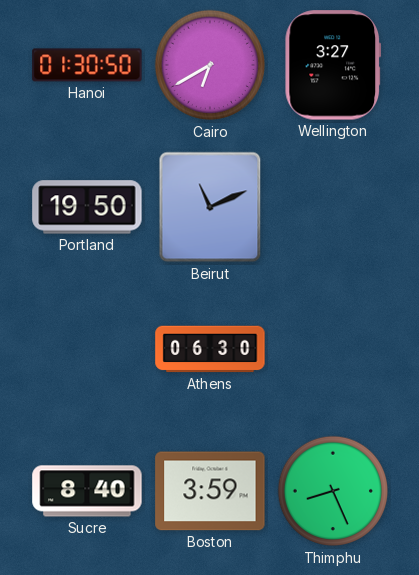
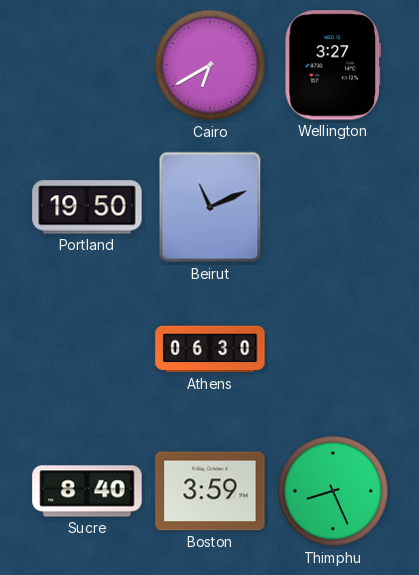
Hanoi: 01:30 -> none (87, 65)
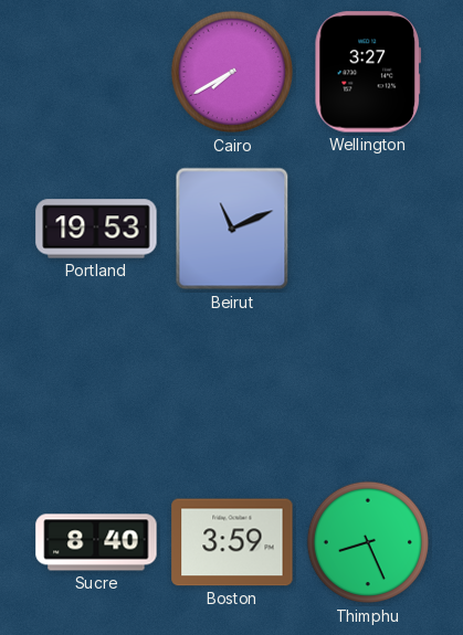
Cairo: 6:40 -> 7:40 (232, 72)
Portland: 19:50 -> 19:53 (96, 229)
Athens: 06:30 -> none (210, 349)
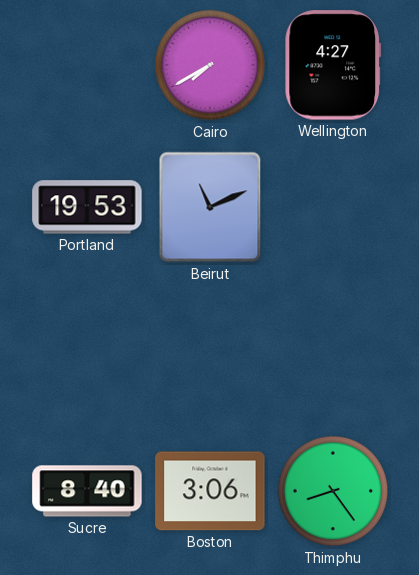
Wellington: 3:27 -> 4:27 (333, 65)
Boston: 3:59 -> 3:06 (210, 491)
Thimphu: 8:26 -> 8:24 (333, 491)
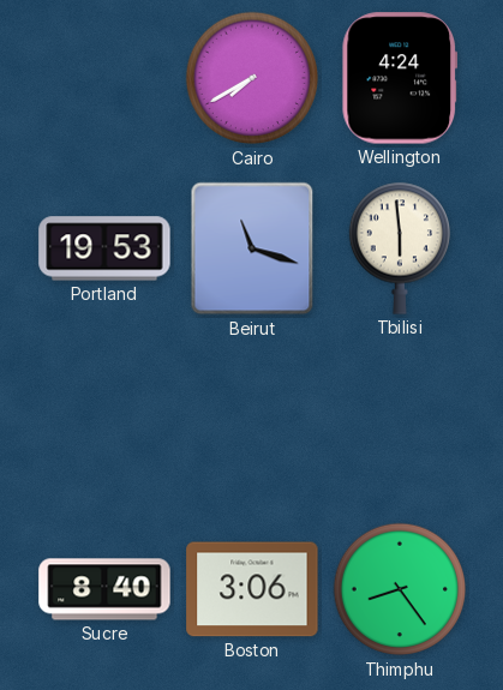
Wellington: 4:27 -> 4:24 (400, 78)
Beirut: 11:11 -> 11:18 (252, 248)
Tbilisi: none -> 5:59 (399, 248)
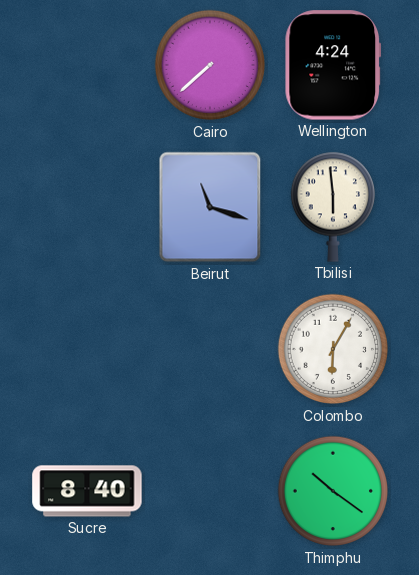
Cairo: 7:40 -> 7:38 (210, 65)
Portland: 19:53 -> none (104, 248)
Colombo: none -> 6:05 (333, 349)
Boston: 3:06 -> none (252, 589)
Thimphu: 8:24 -> 10:21 (333, 491)
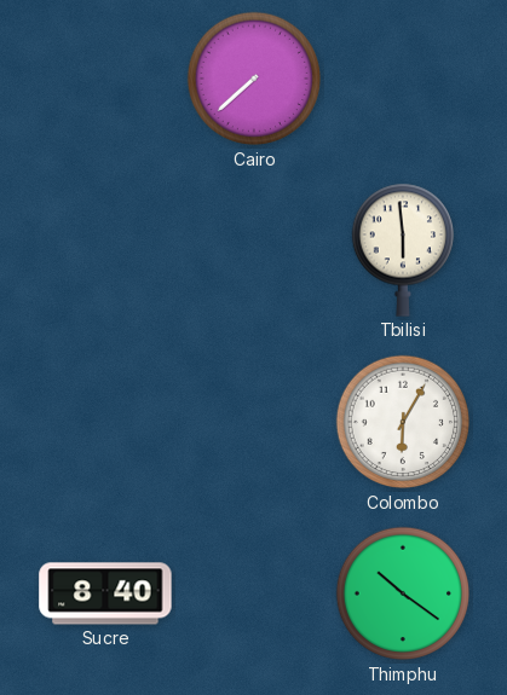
Wellington: 4:24 -> none (333, 65)
Beirut: 11:18 -> none (210, 207)
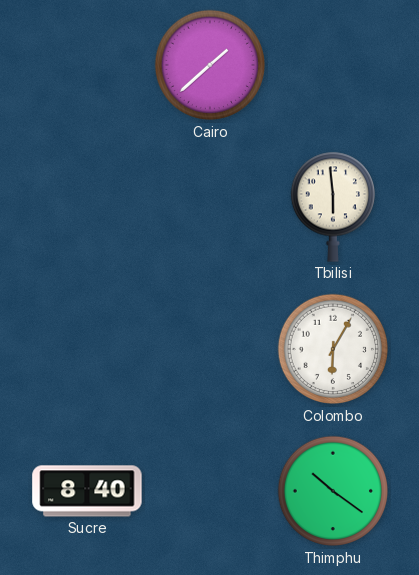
Cairo: 7:38 -> 1:38 (210, 65)
